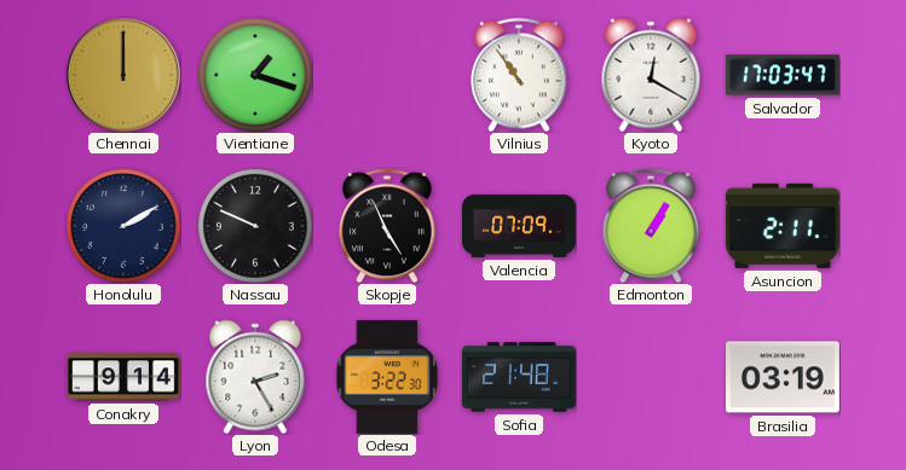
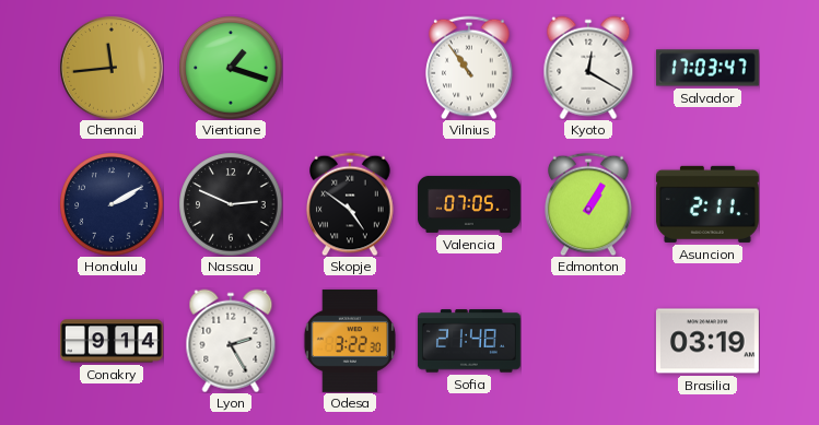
Chennai: 12:00 -> 11:44 (112, 68)
Nassau: 9:49 -> 2:49 (231, 204)
Skopje: 4:56 -> 4:51 (350, 204)
Valencia: 07:09 -> 07:05 (470, 204)
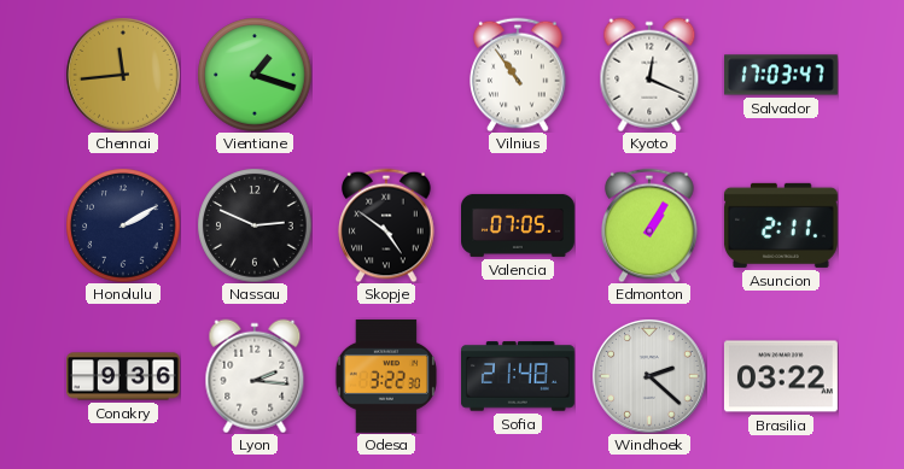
Kyoto: 12:20 -> 12:19 (649, 75)
Conakry: 9:14 -> 9:36 (124, 376)
Lyon: 2:25 -> 2:16 (255, 376)
Windhoek: none -> 2:22 (649, 376)
Brasilia: 03:19 -> 03:22 (781, 376)
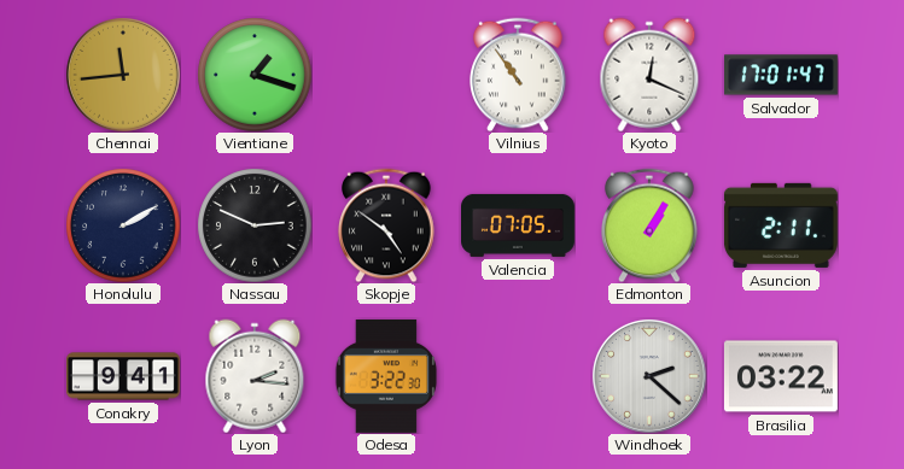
Salvador: 17:03 -> 17:01 (781, 75)
Conakry: 9:36 -> 9:41 (124, 376)
Sofia: 21:48 -> none (518, 376)
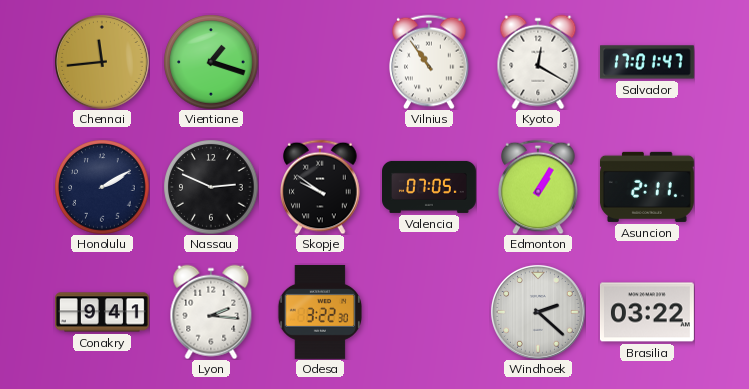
Kyoto: 12:19 -> 12:20 (538, 62)
Skopje: 4:51 -> 9:51 (320, 187)
